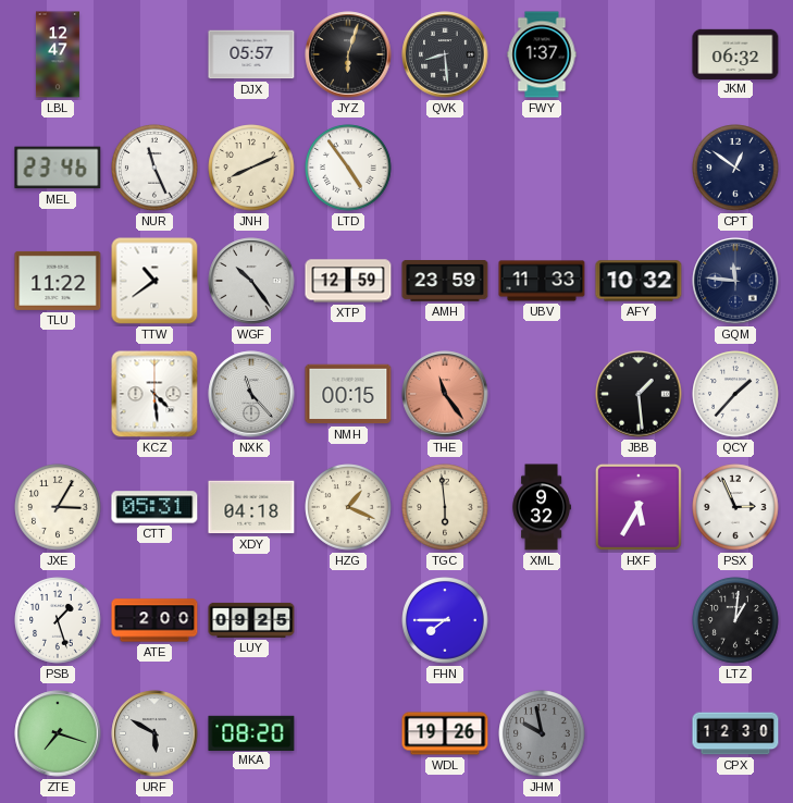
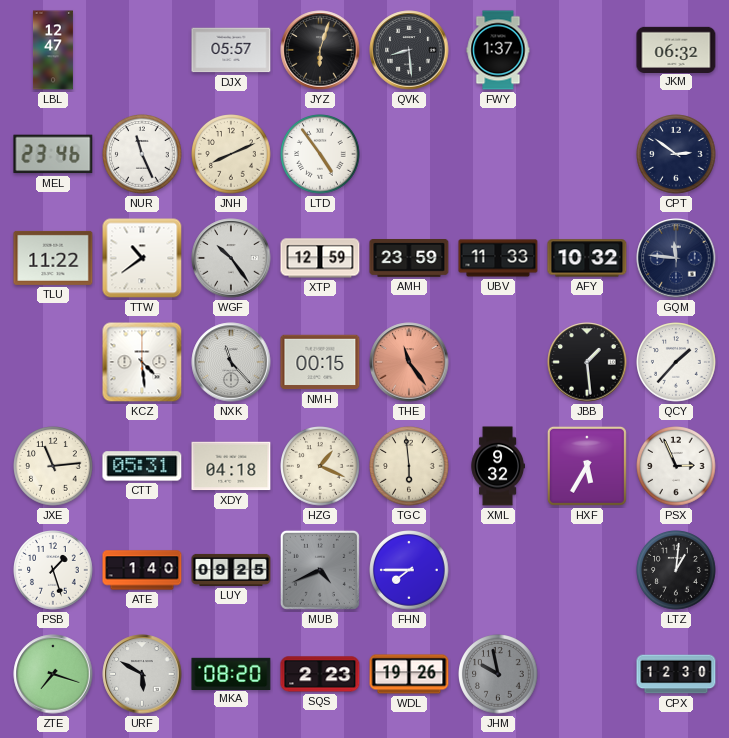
CPT: 12:51 -> 2:51 (676, 154)
JXE: 3:05 -> 11:14 (53, 466)
ATE: 2:00 -> 1:40 (142, 570)
MUB: none -> 4:41 (320, 570)
SQS: none -> 2:23 (320, 674)
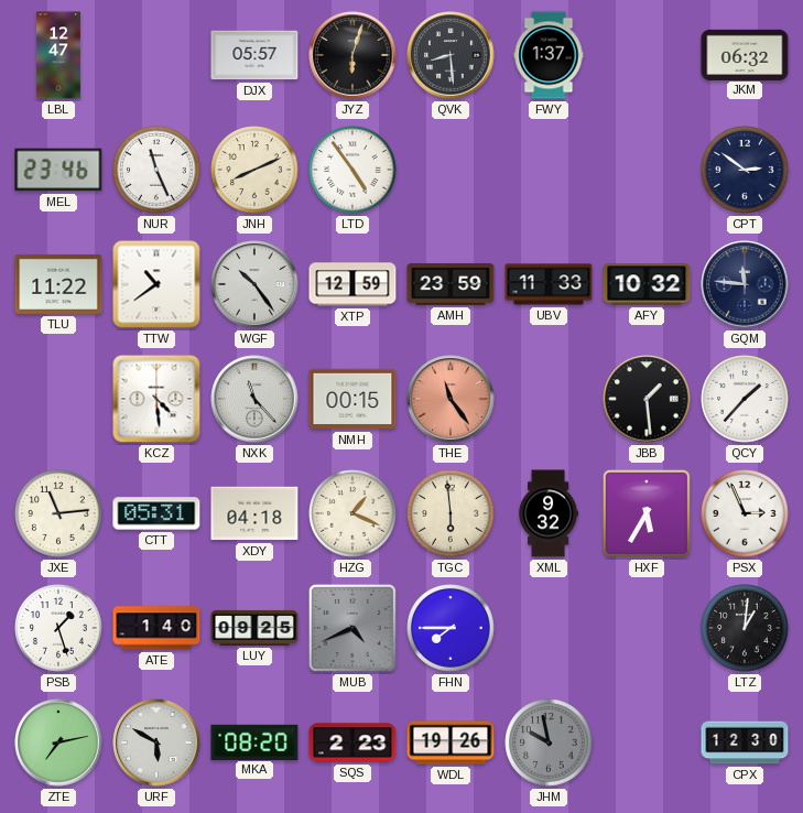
ZTE: 7:18 -> 7:13 (58, 742)
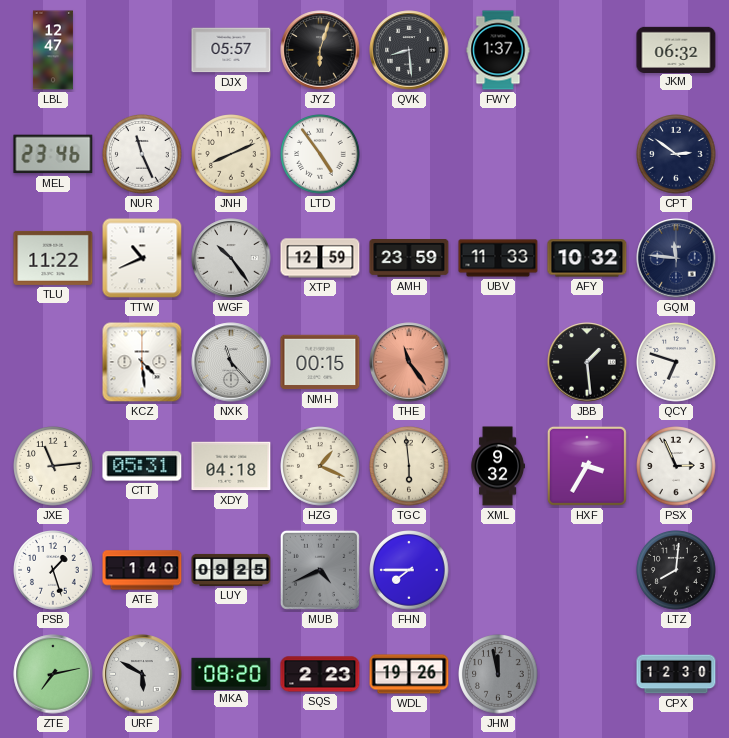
TTW: 10:39 -> 10:41 (142, 258)
QCY: 1:37 -> 6:48 (676, 362)
HXF: 5:35 -> 3:35 (587, 466)
LTZ: 1:01 -> 8:01 (676, 570)
JHM: 9:58 -> 11:58 (498, 674)
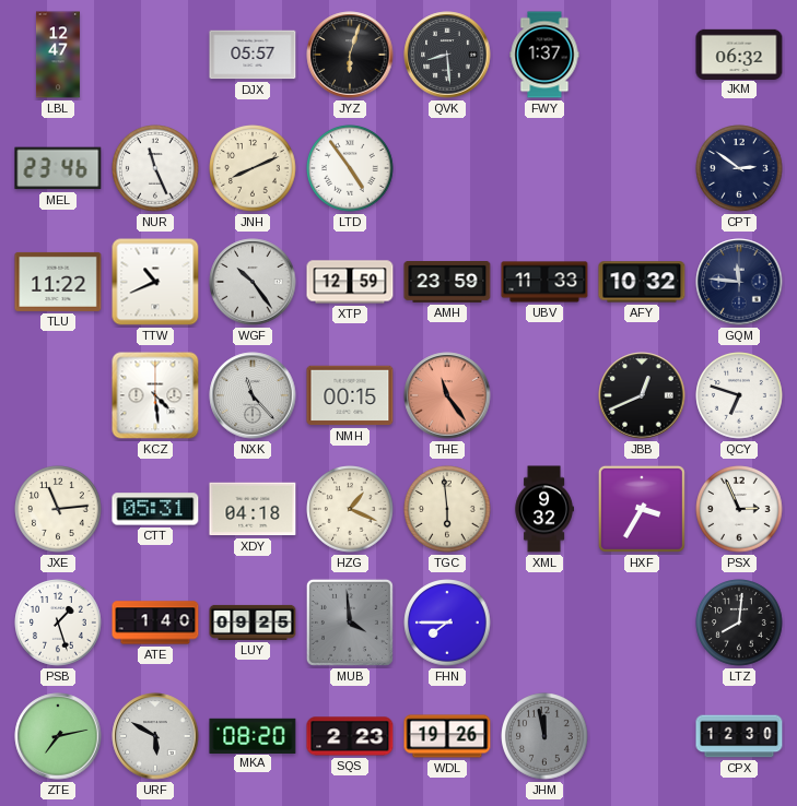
JBB: 1:29 -> 12:41 (642, 395)
MUB: 4:41 -> 3:59 (350, 623)
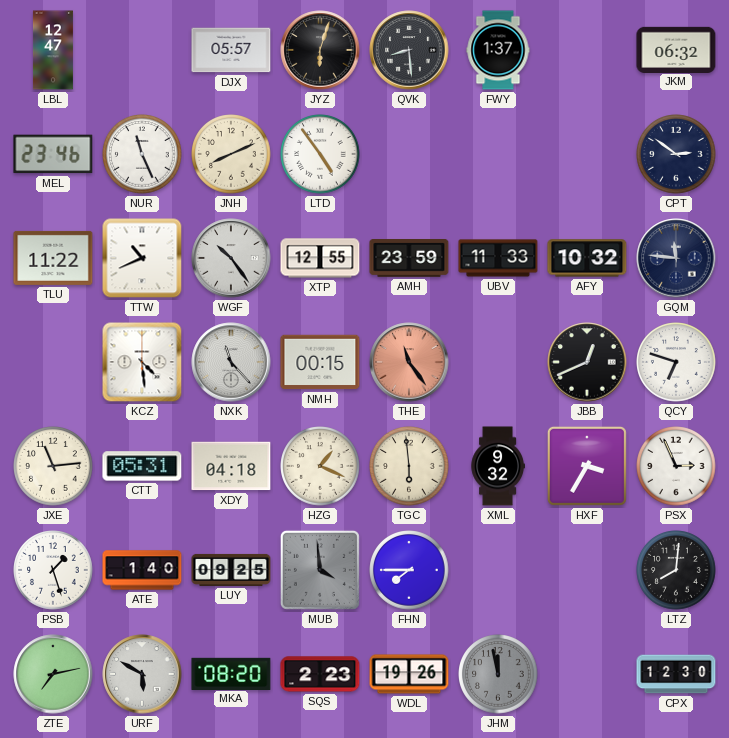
XTP: 12:59 -> 12:55 (320, 258)
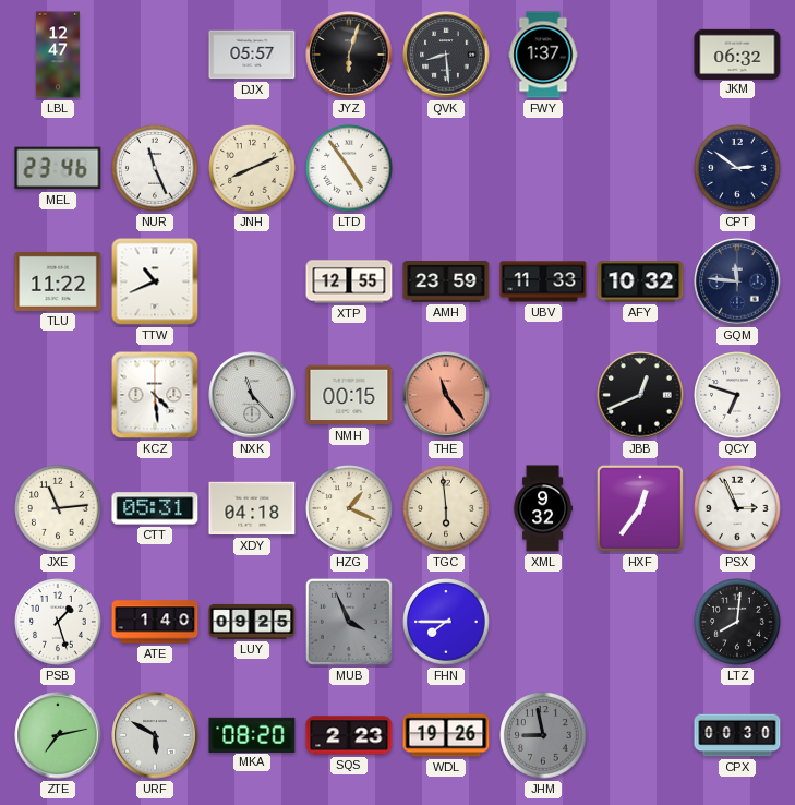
WGF: 10:24 -> none (231, 258)
HXF: 3:35 -> 12:36 (640, 508)
MUB: 3:59 -> 3:56 (349, 622)
JHM: 11:58 -> 8:58 (543, 735)
CPX: 12:30 -> 00:30 (737, 735)
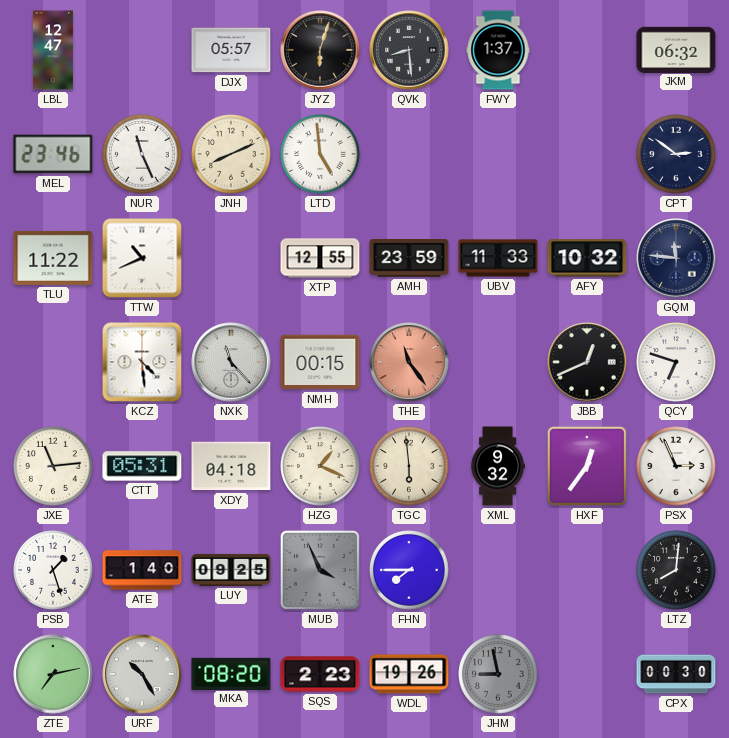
LTD: 4:54 -> 4:59 (320, 154)
URF: 5:50 -> 10:25 (142, 674)
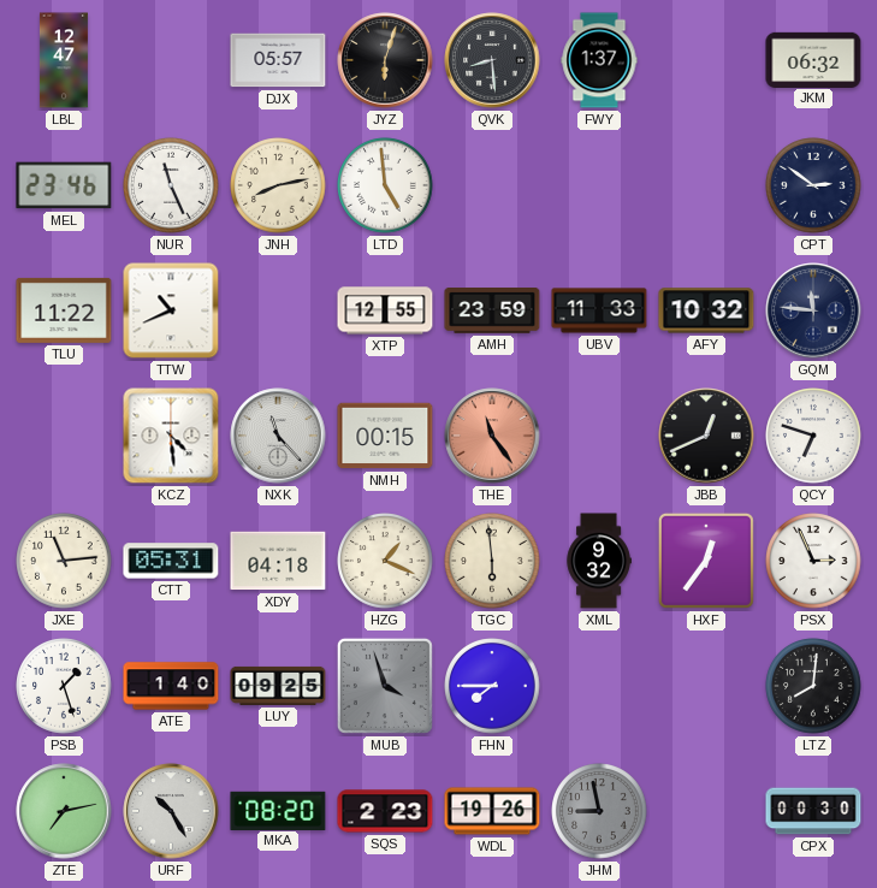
JNH: 8:11 -> 8:13 (278, 185)
MUB: 3:56 -> 3:57 (385, 686)
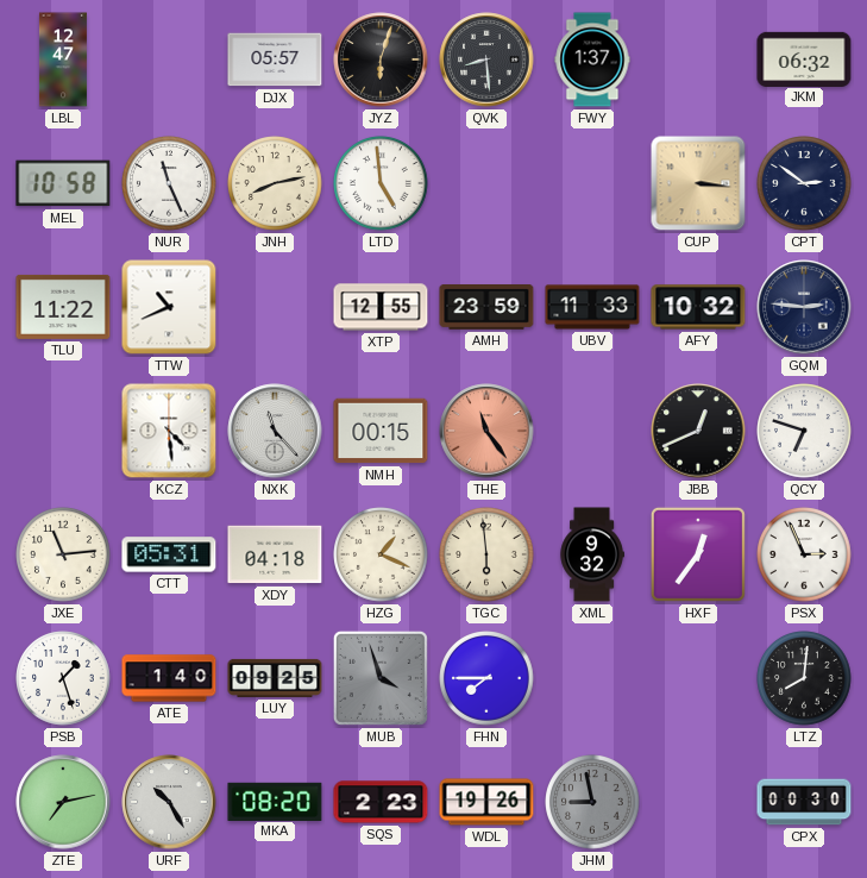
MEL: 23:46 -> 10:58 (63, 183)
CUP: none -> 3:16 (698, 183)
GQM: 11:46 -> 2:46 (804, 307)
